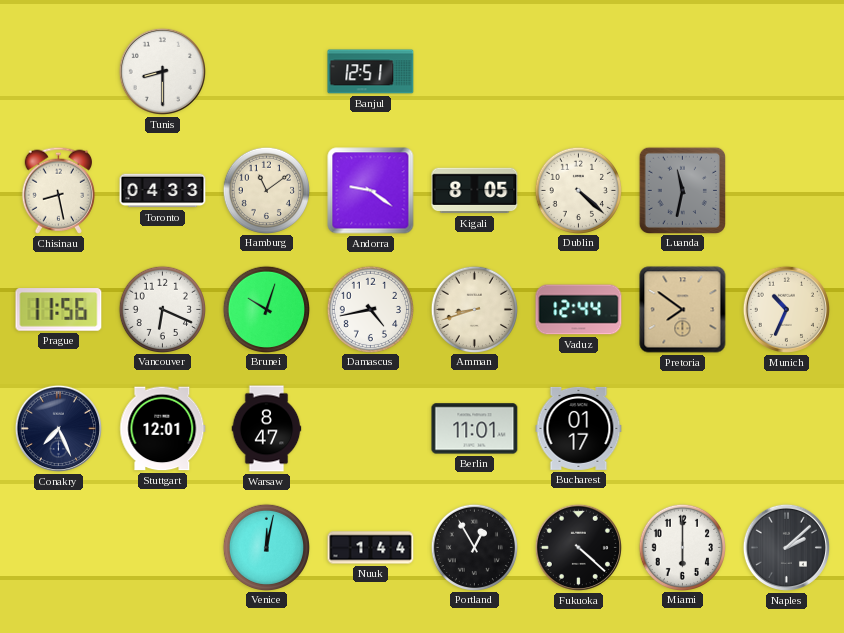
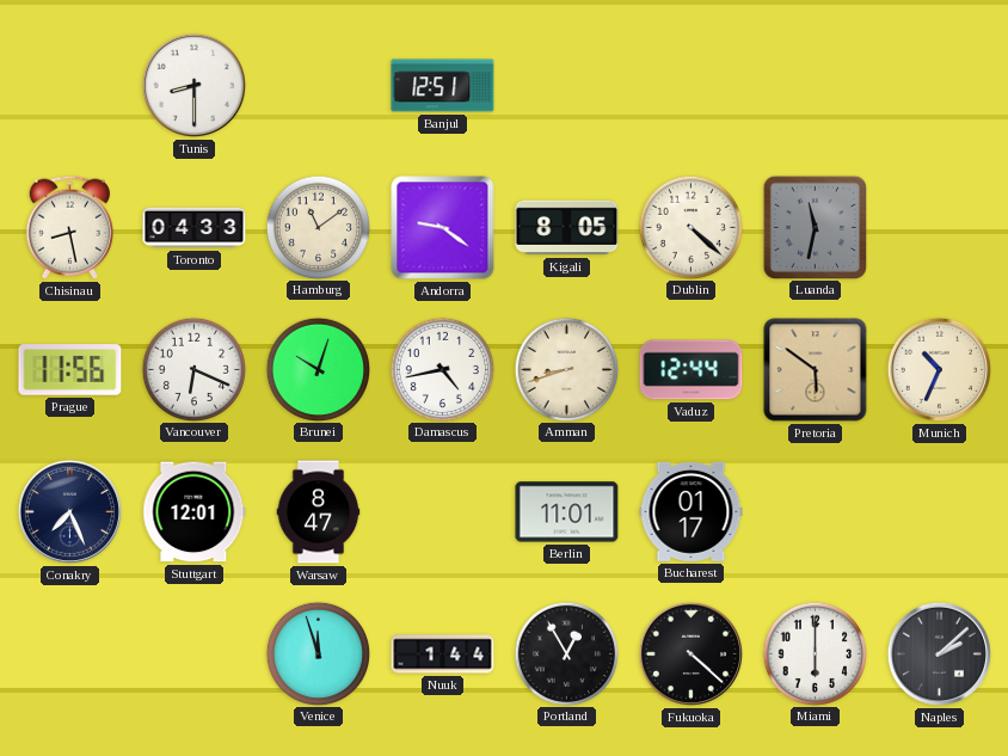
Pretoria: 7:51 -> 5:51 (816, 370)
Venice: 12:02 -> 11:57 (318, 653)
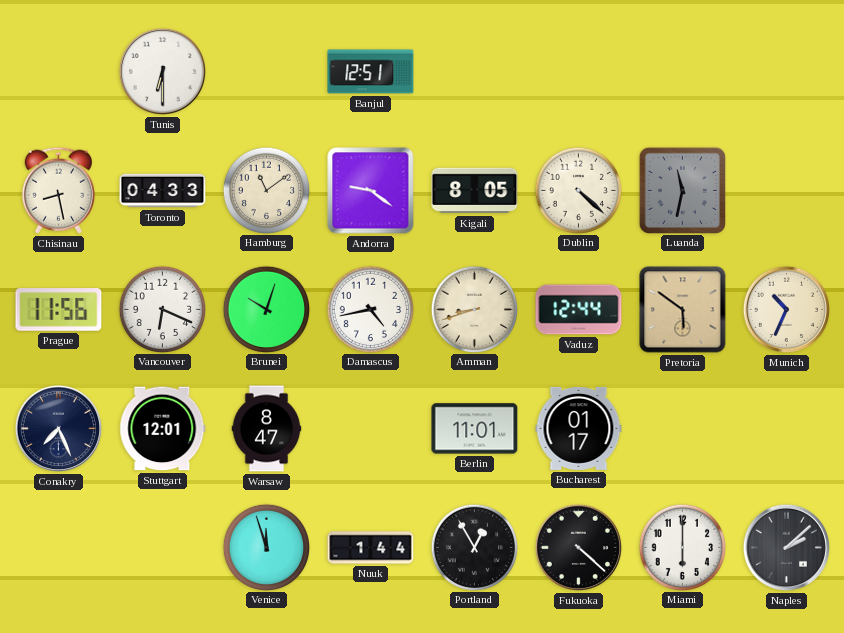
Tunis: 8:30 -> 6:30 (162, 71)
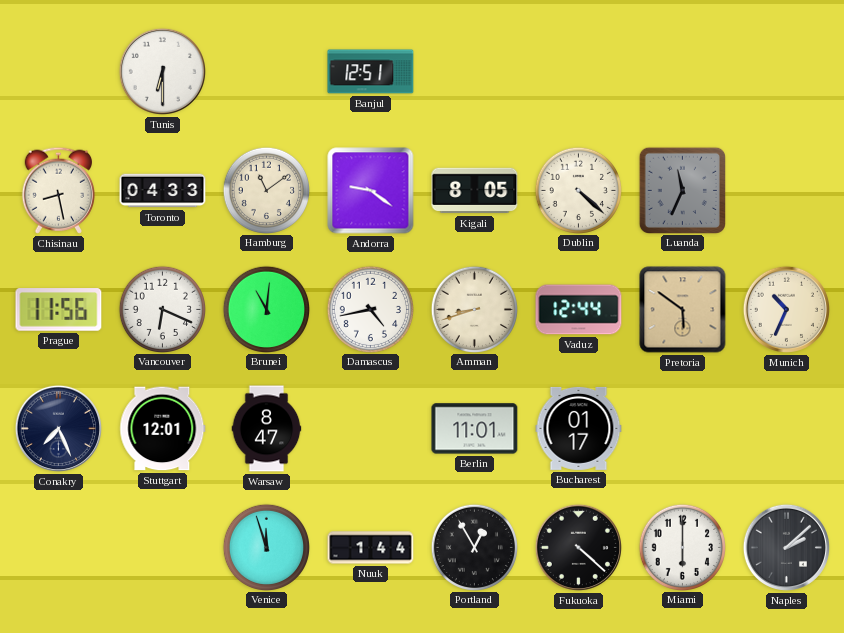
Luanda: 11:32 -> 11:34 (682, 190)
Brunei: 10:03 -> 11:01 (266, 309)
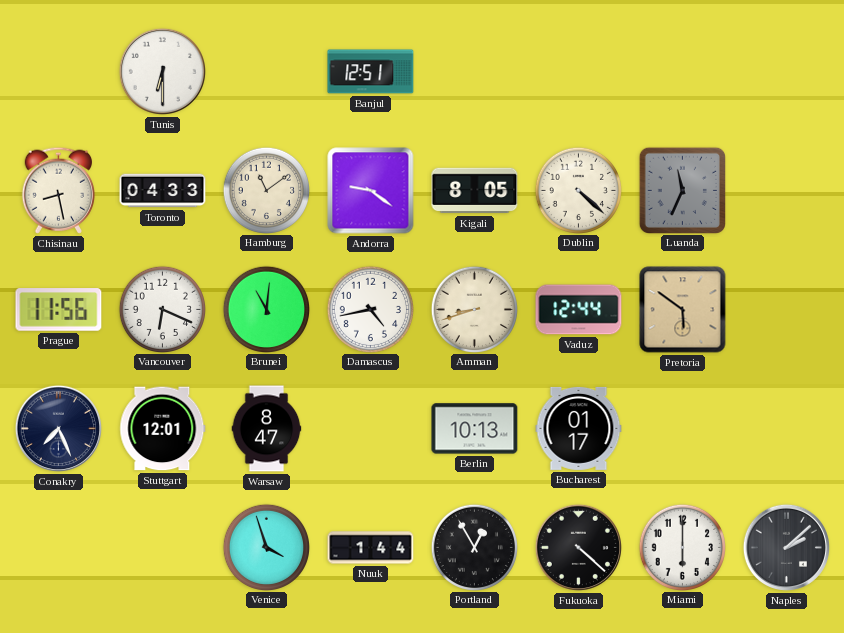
Munich: 10:34 -> none (786, 309)
Berlin: 11:01 -> 10:13 (475, 429)
Venice: 11:57 -> 3:57 (266, 547)
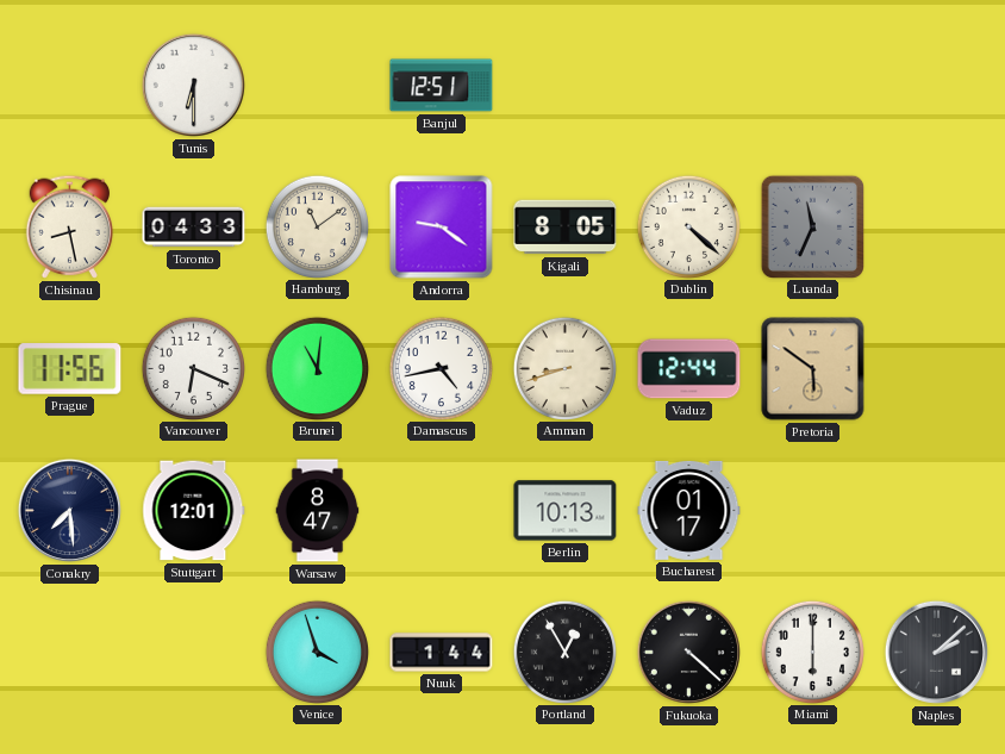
Conakry: 7:26 -> 7:29 (69, 510)
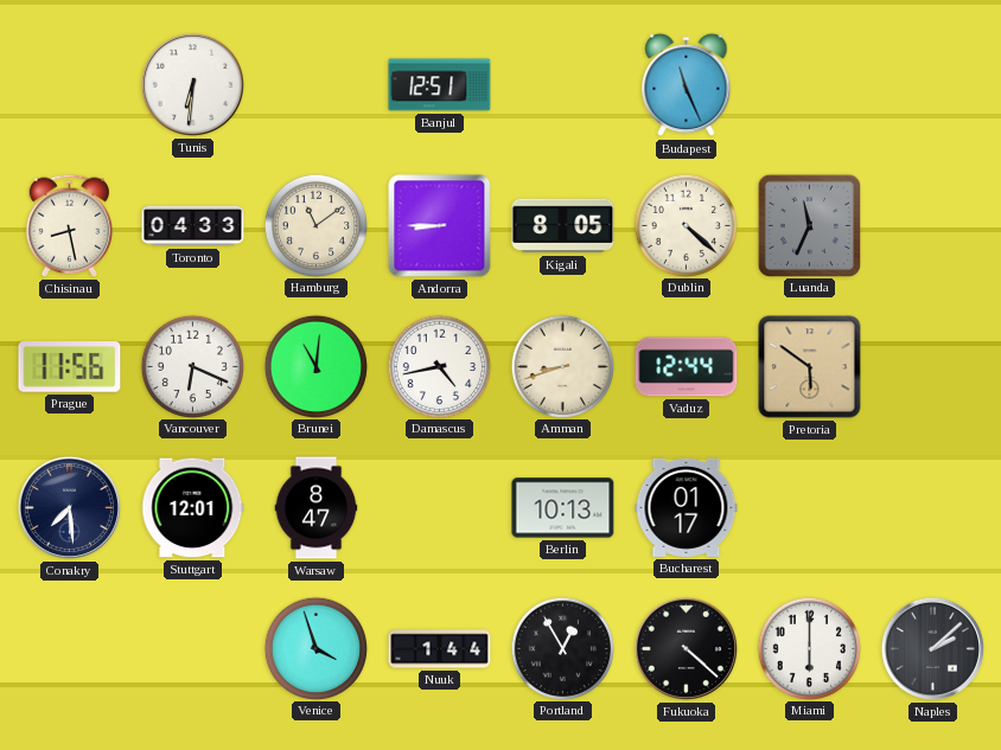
Tunis: 6:30 -> 6:31 (192, 84)
Budapest: none -> 11:26 (687, 85)
Andorra: 9:21 -> 8:45 (440, 226)
